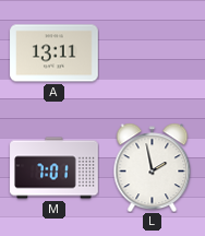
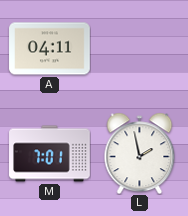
A: 13:11 -> 04:11 (50, 49)
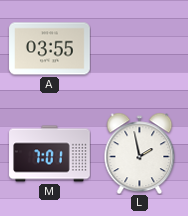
A: 04:11 -> 03:55 (50, 49)
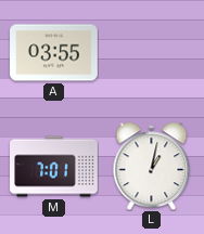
L: 1:58 -> 1:02 (152, 166)
